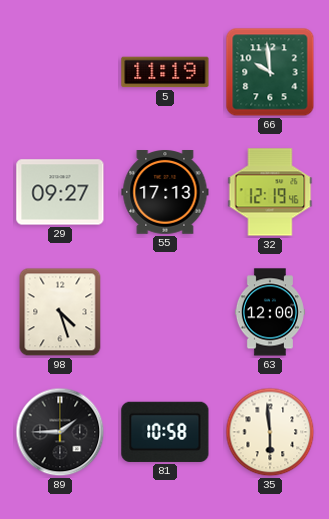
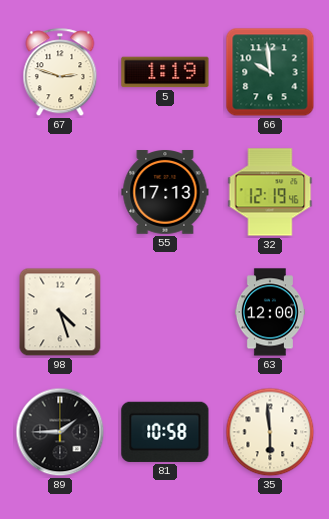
67: none -> 2:48 (60, 73)
5: 11:19 -> 1:19 (165, 72)
29: 09:27 -> none (60, 192)
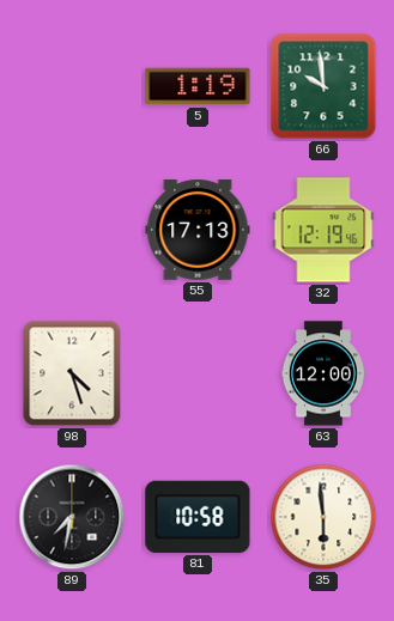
67: 2:48 -> none (60, 73)
89: 1:45 -> 7:32 (72, 517)
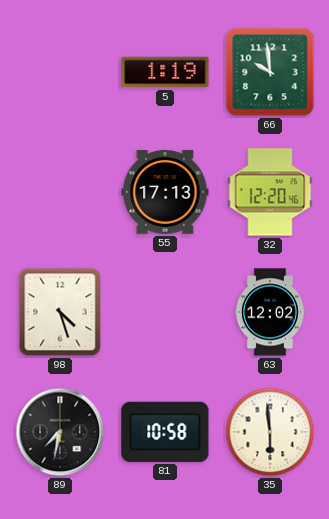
32: 12:19 -> 12:20 (270, 192)
63: 12:00 -> 12:02 (270, 312)
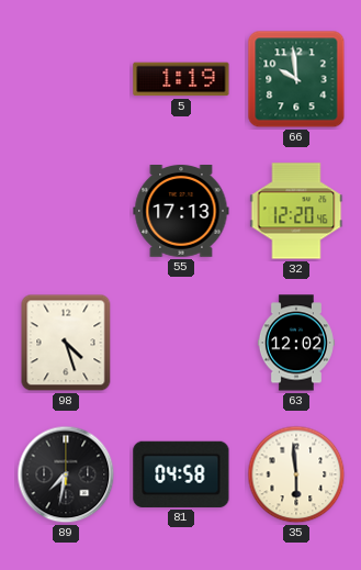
81: 10:58 -> 04:58 (181, 474)
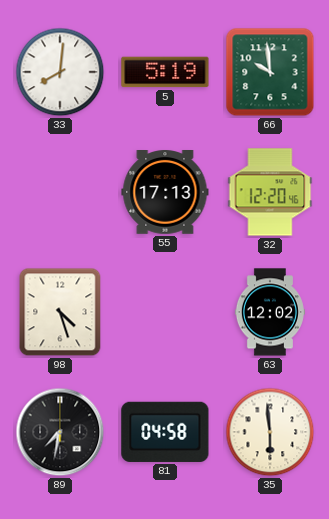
33: none -> 8:01 (60, 72)
5: 1:19 -> 5:19 (165, 72)
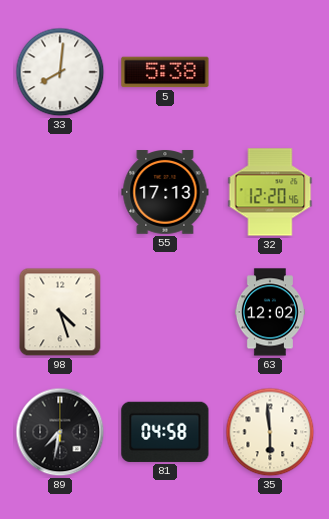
5: 5:19 -> 5:38 (165, 72)
66: 9:59 -> none (270, 72)
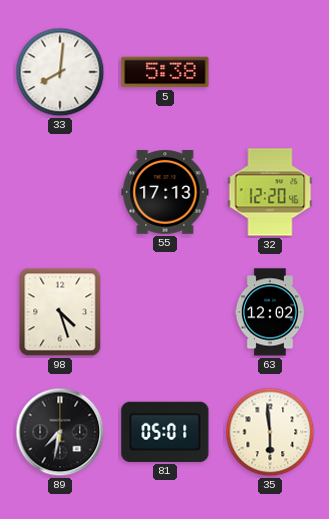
81: 04:58 -> 05:01 (165, 432)
